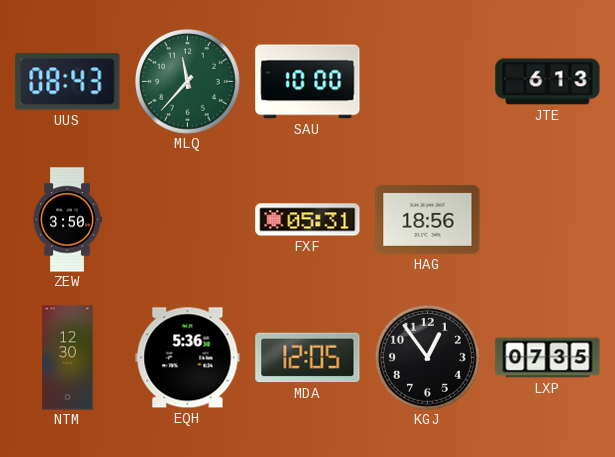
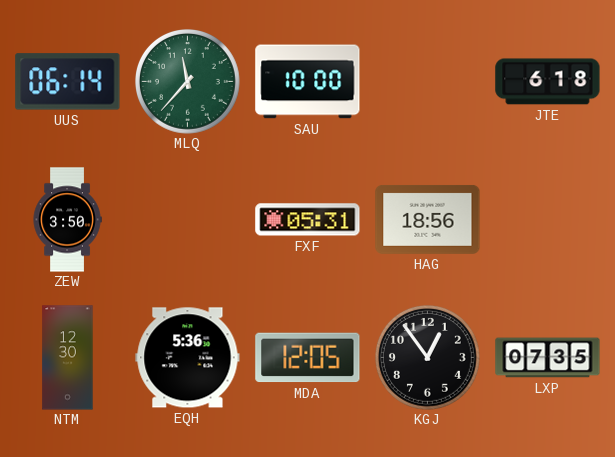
UUS: 08:43 -> 06:14 (68, 82)
JTE: 6:13 -> 6:18 (548, 82)
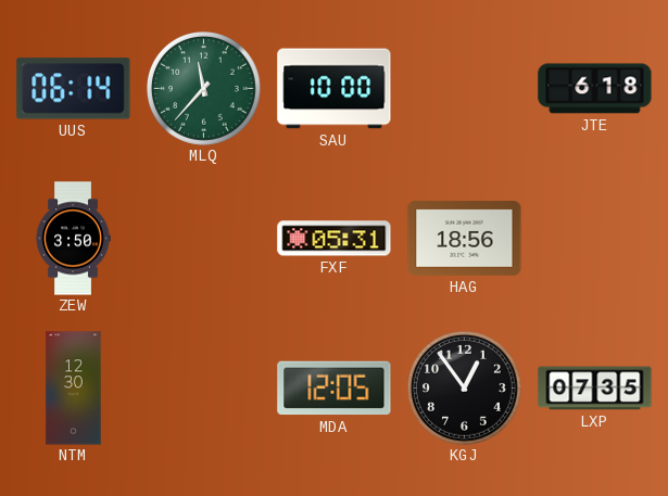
EQH: 5:36 -> none (188, 358)
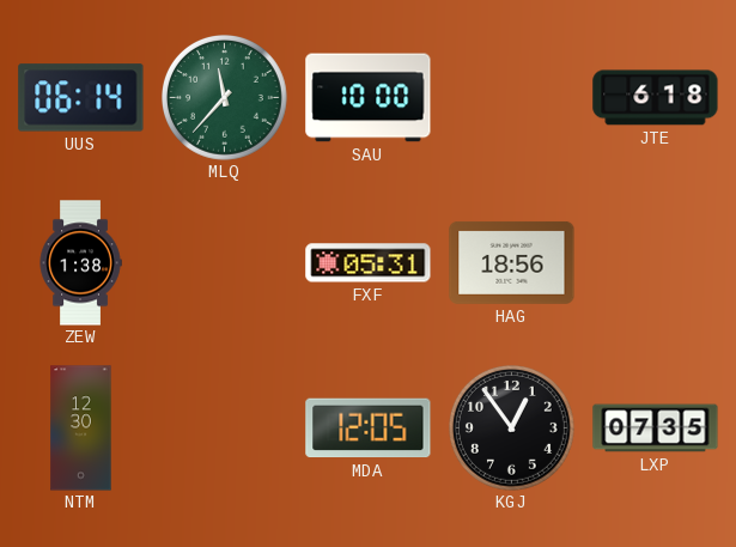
ZEW: 3:50 -> 1:38 (80, 263)
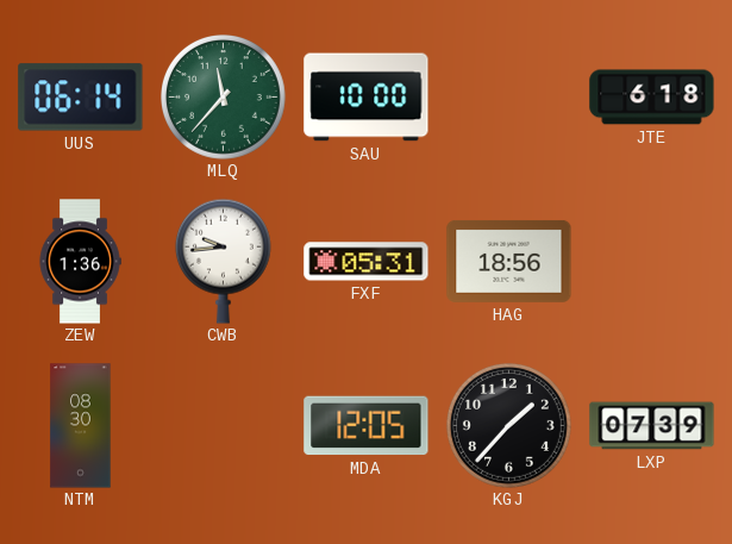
ZEW: 1:38 -> 1:36 (80, 262)
CWB: none -> 9:44 (223, 261)
NTM: 12:30 -> 08:30 (81, 426)
KGJ: 12:54 -> 1:37 (509, 426)
LXP: 07:35 -> 07:39 (652, 426)
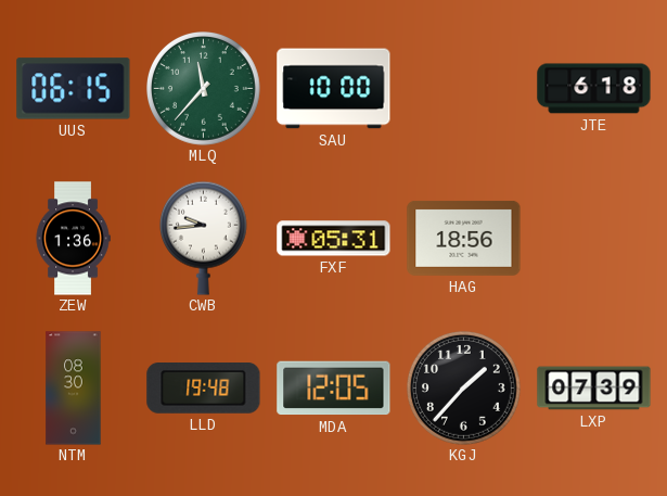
UUS: 06:14 -> 06:15 (74, 89)
LLD: none -> 19:48 (204, 389)
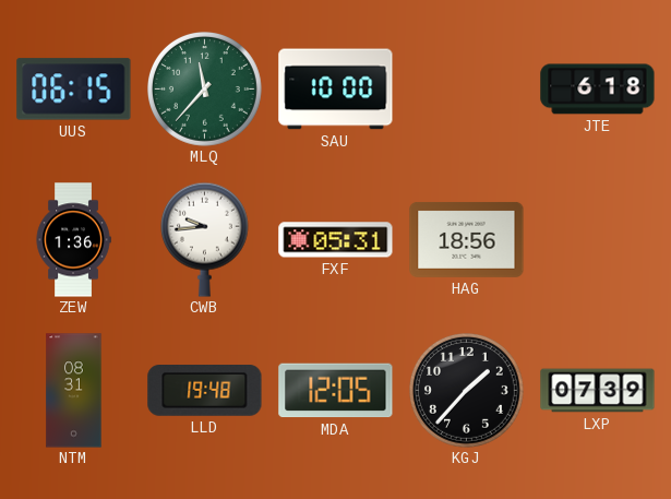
NTM: 08:30 -> 08:31 (74, 391)
